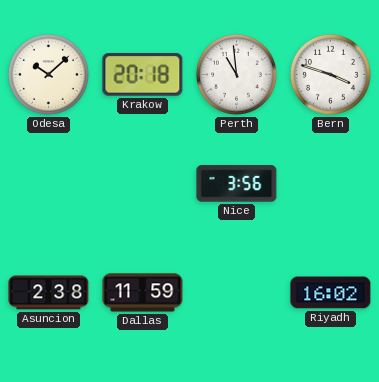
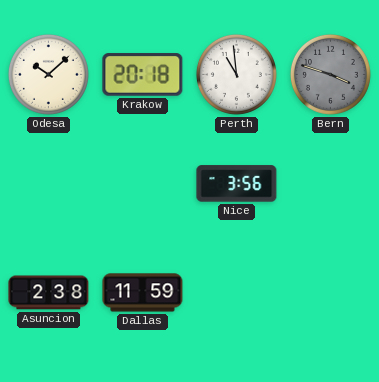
Bern dial: white -> grey (330, 74)
Riyadh: 16:02 -> none (331, 293)
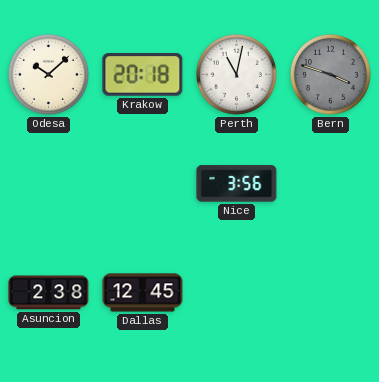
Perth: 10:59 -> 11:02 (236, 74)
Dallas: 11:59 -> 12:45 (143, 293)
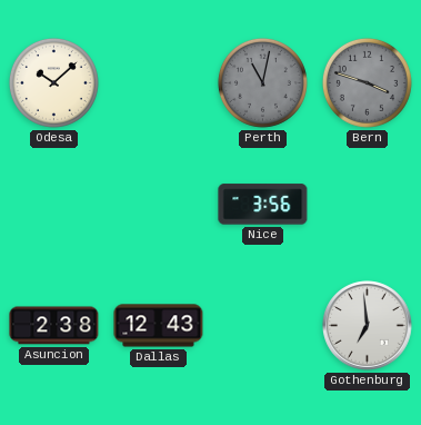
Krakow: 20:18 -> none (143, 75)
Perth dial: white -> grey (262, 82)
Dallas: 12:45 -> 12:43 (159, 326)
Gothenburg: none -> 6:59 (368, 326)
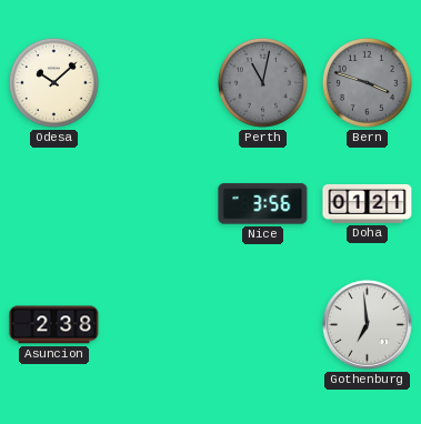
Doha: none -> 01:21 (368, 203)
Dallas: 12:43 -> none (159, 326)
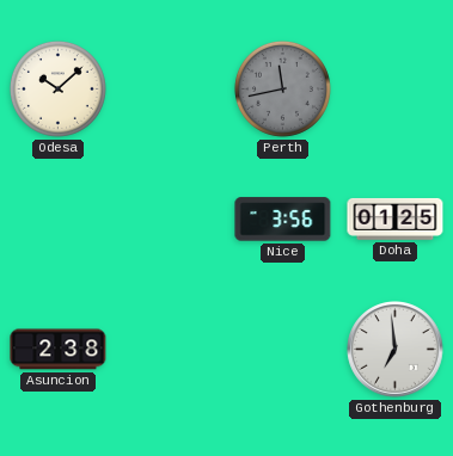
Perth: 11:02 -> 11:43 (282, 88)
Bern: 3:48 -> none (367, 82)
Doha: 01:21 -> 01:25 (396, 218)
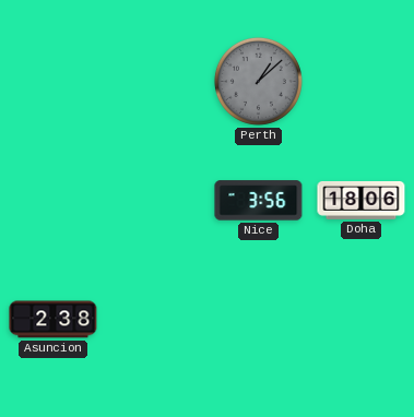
Odesa: 10:08 -> none (57, 88)
Perth: 11:43 -> 1:08 (258, 81)
Doha: 01:25 -> 18:06 (362, 200)
Gothenburg: 6:59 -> none (396, 350)
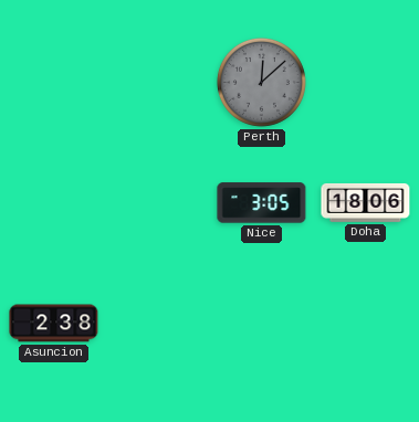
Perth: 1:08 -> 12:08 (261, 82)
Nice: 3:56 -> 3:05 (262, 203)
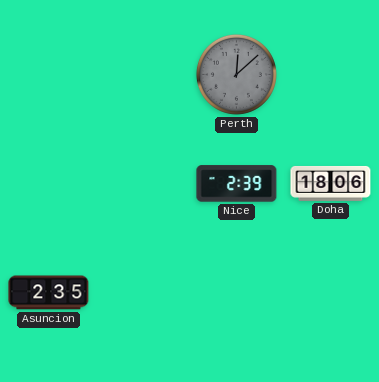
Nice: 3:05 -> 2:39 (237, 184)
Asuncion: 2:38 -> 2:35 (49, 293)
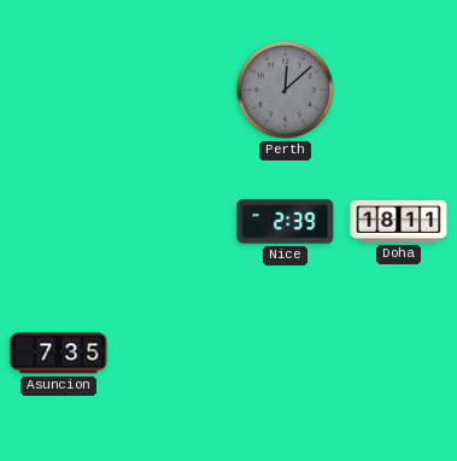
Doha: 18:06 -> 18:11 (399, 221)
Asuncion: 2:35 -> 7:35 (59, 354)
